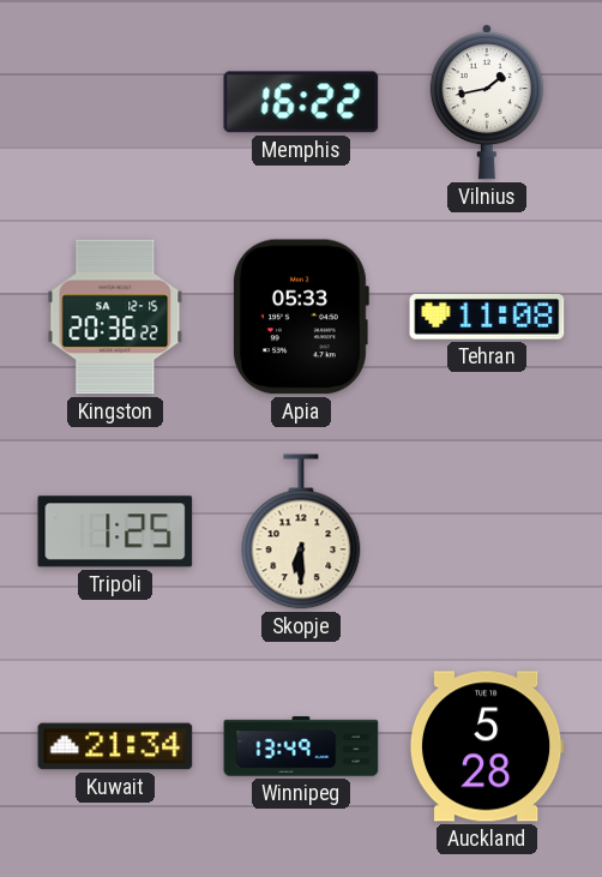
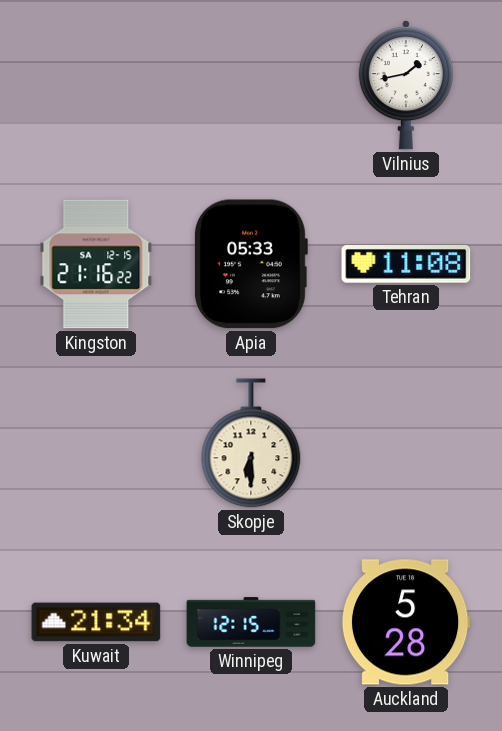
Memphis: 16:22 -> none (301, 102)
Kingston: 20:36 -> 21:16 (96, 264)
Tripoli: 1:25 -> none (115, 531)
Winnipeg: 13:49 -> 12:15 (251, 622)
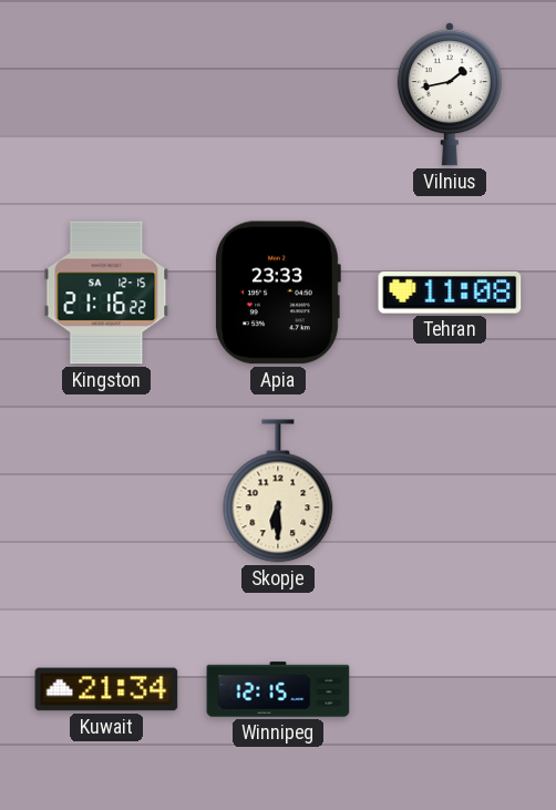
Apia: 05:33 -> 23:33 (278, 293)
Auckland: 5:28 -> none (406, 622)
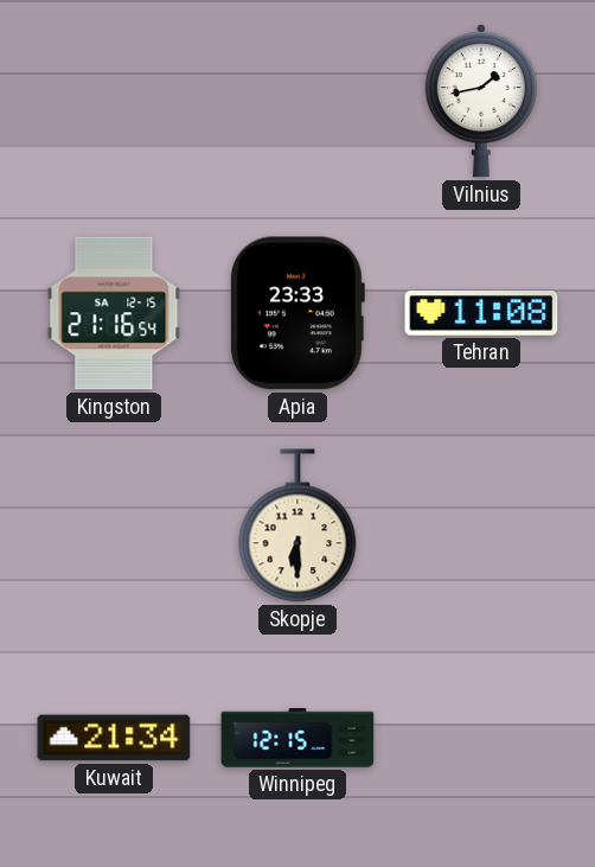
Kingston: 21:16:22 -> 21:16:54 (114, 313)
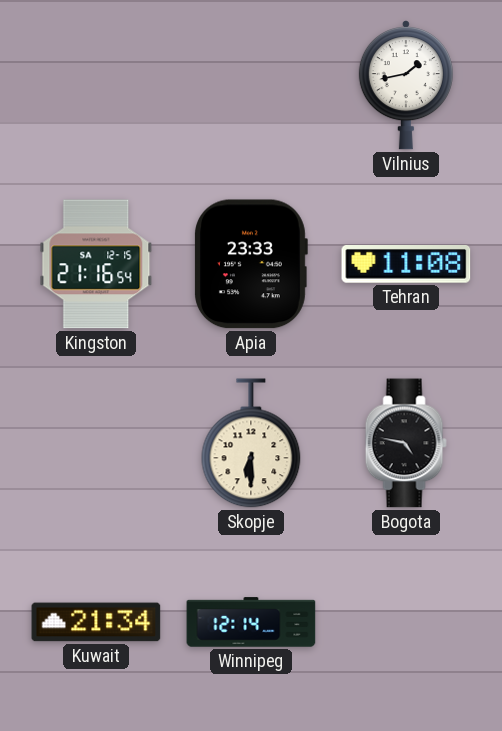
Bogota: none -> 4:47 (406, 443)
Winnipeg: 12:15 -> 12:14 (251, 622)
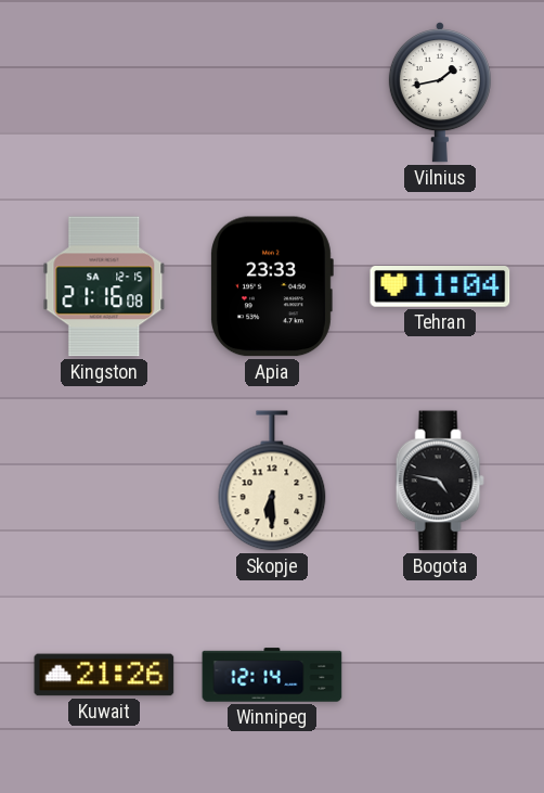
Kingston: 21:16:54 -> 21:16:08 (104, 286)
Tehran: 11:08 -> 11:04 (440, 287)
Kuwait: 21:34 -> 21:26 (104, 675)
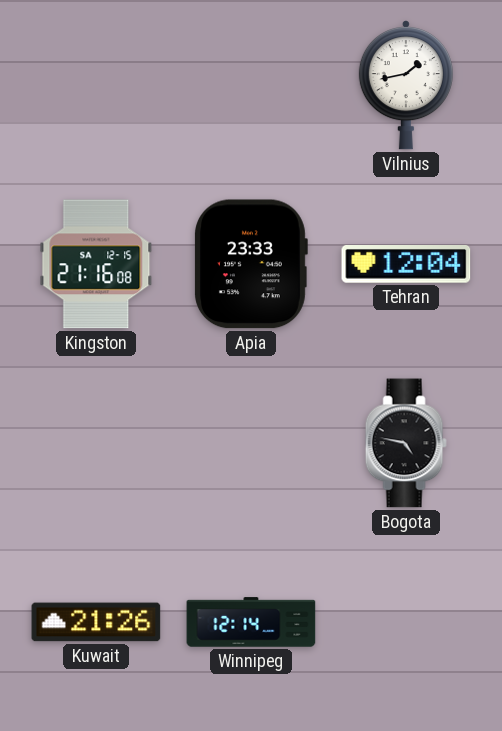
Tehran: 11:04 -> 12:04 (406, 265)
Skopje: 6:30 -> none (272, 481)
